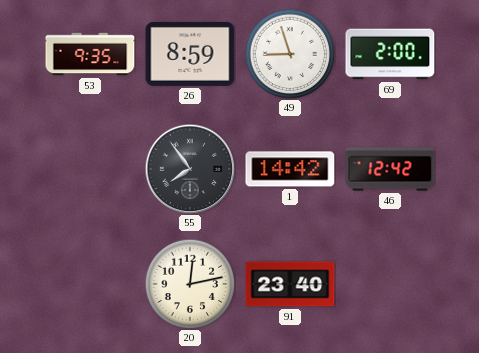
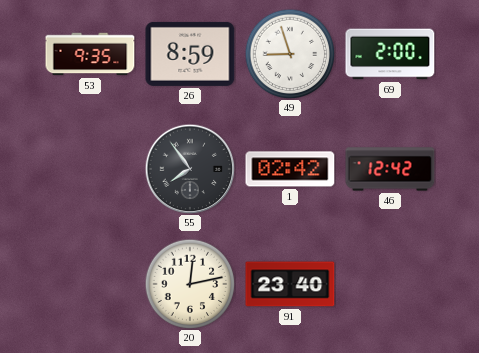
1: 14:42 -> 02:42 (290, 169)
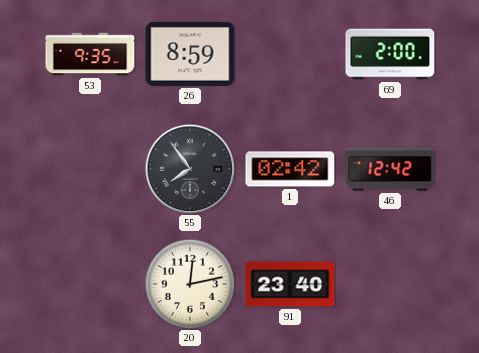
49: 8:57 -> none (290, 54)
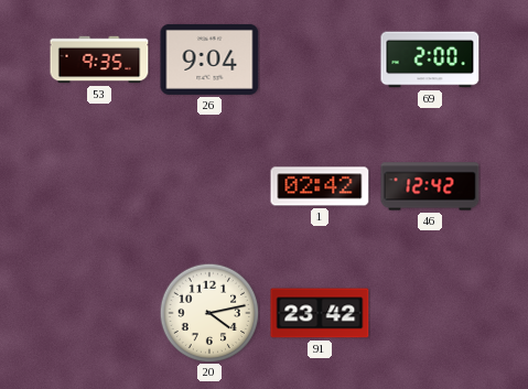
26: 8:59 -> 9:04 (209, 60)
55: 7:54 -> none (190, 169)
20: 12:13 -> 4:13 (209, 313)
91: 23:40 -> 23:42 (320, 313)
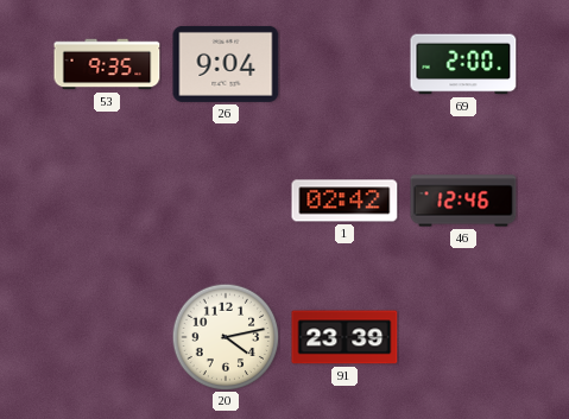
46: 12:42 -> 12:46 (463, 201)
91: 23:42 -> 23:39 (344, 337)
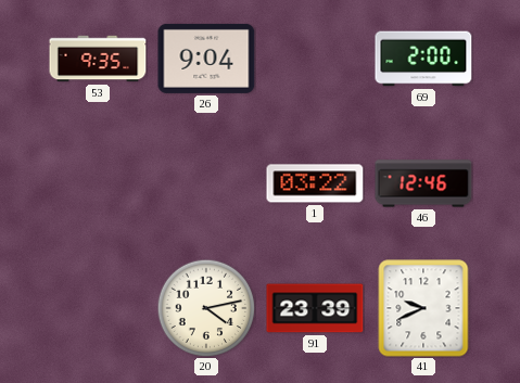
1: 02:42 -> 03:22 (315, 183)
41: none -> 9:41 (423, 308)
